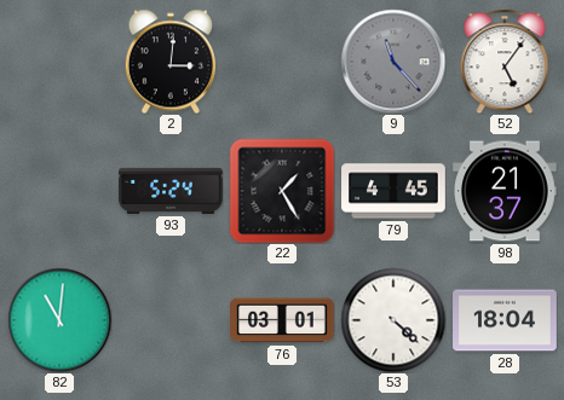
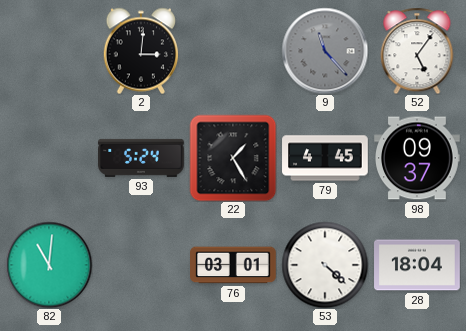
98: 21:37 -> 09:37 (417, 158)
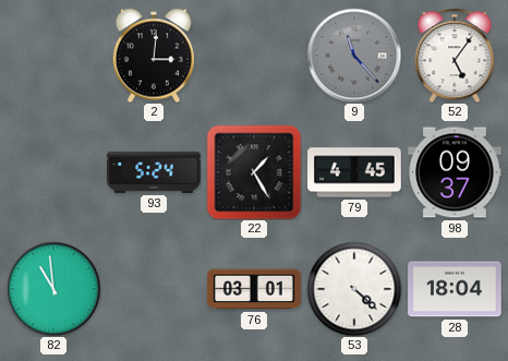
82: 11:01 -> 10:59 (53, 289)
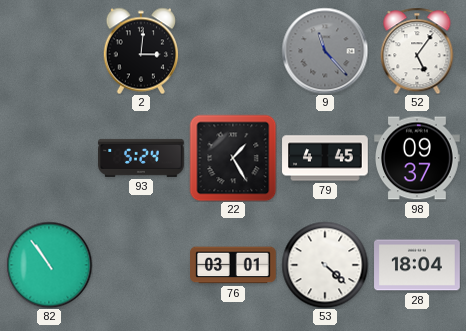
82: 10:59 -> 10:54 (49, 265)
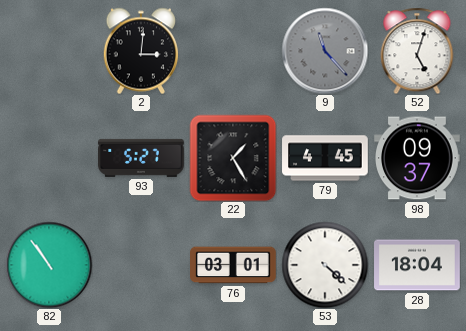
52: 5:06 -> 5:03 (417, 51)
93: 5:24 -> 5:27 (141, 158)
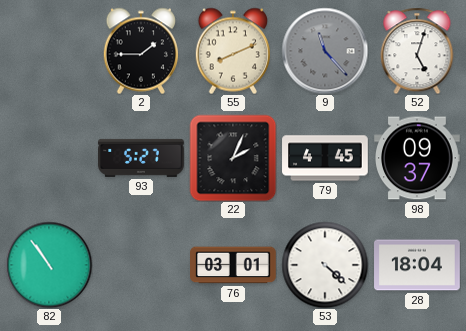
2: 3:01 -> 1:45 (140, 51)
55: none -> 8:11 (232, 51)
22: 1:25 -> 2:04 (233, 158)
